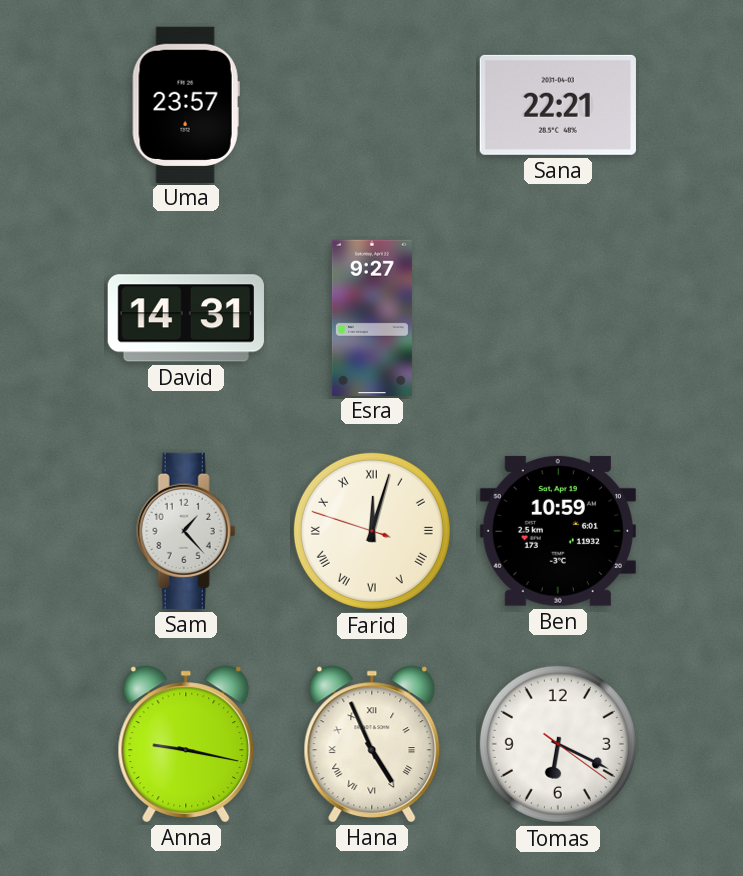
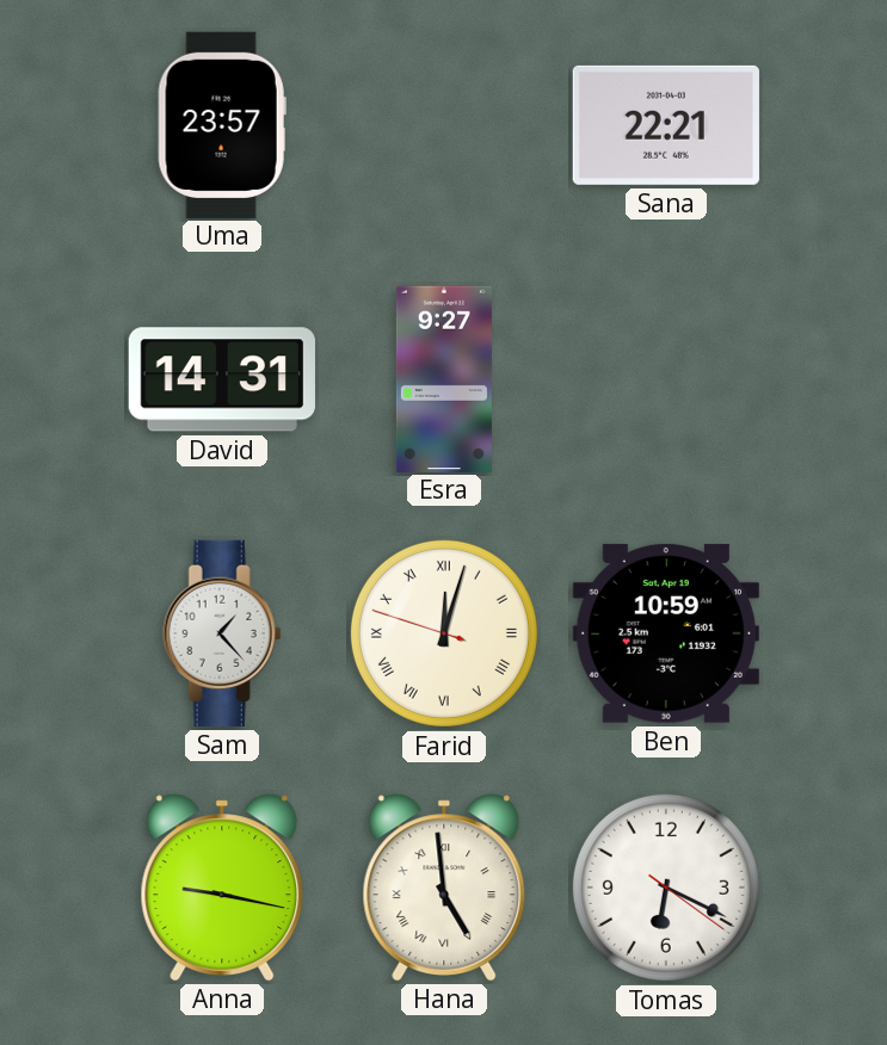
Hana: 4:56 -> 4:59 (444, 888)
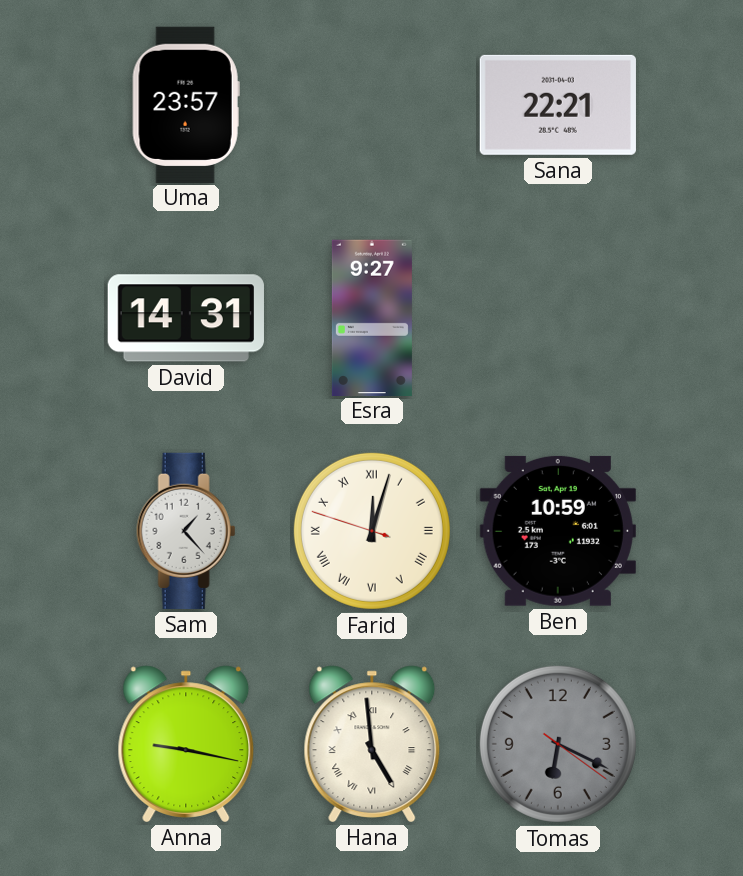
Tomas dial: white -> grey (558, 744)
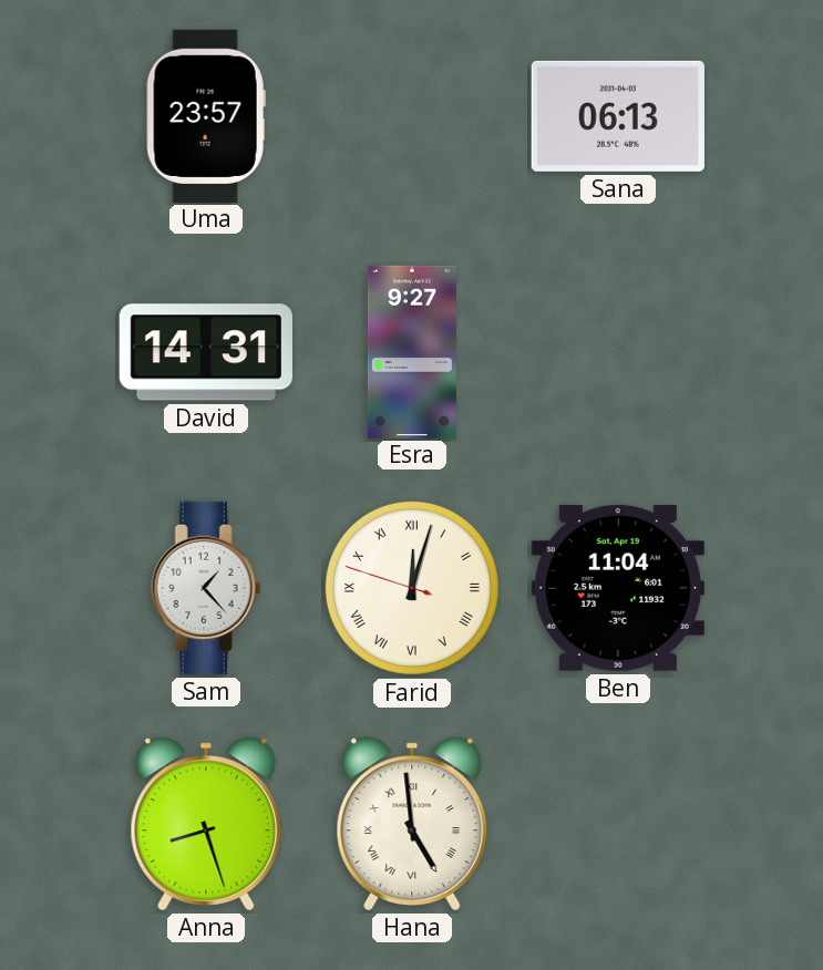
Sana: 22:21 -> 06:13 (618, 116)
Ben: 10:59 -> 11:04 (618, 588)
Anna: 9:17 -> 8:27 (206, 824)
Tomas: 6:19 -> none (558, 744)
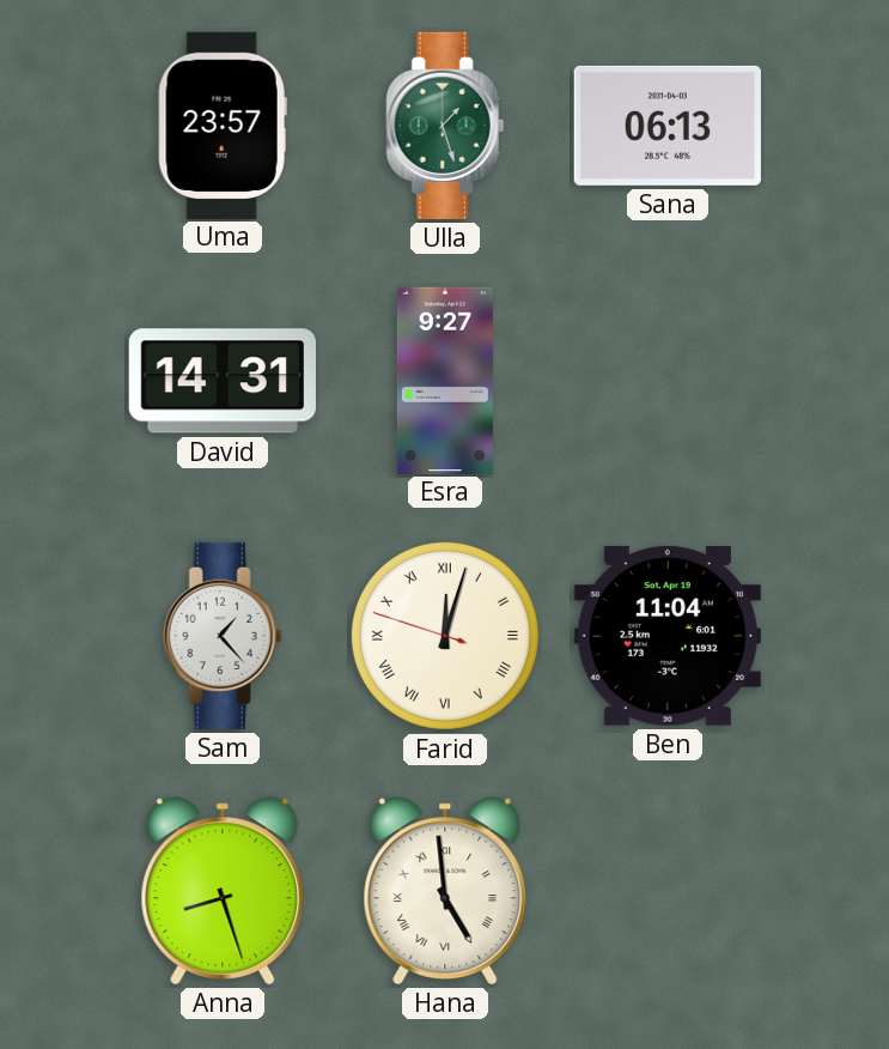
Ulla: none -> 1:27 (445, 126)
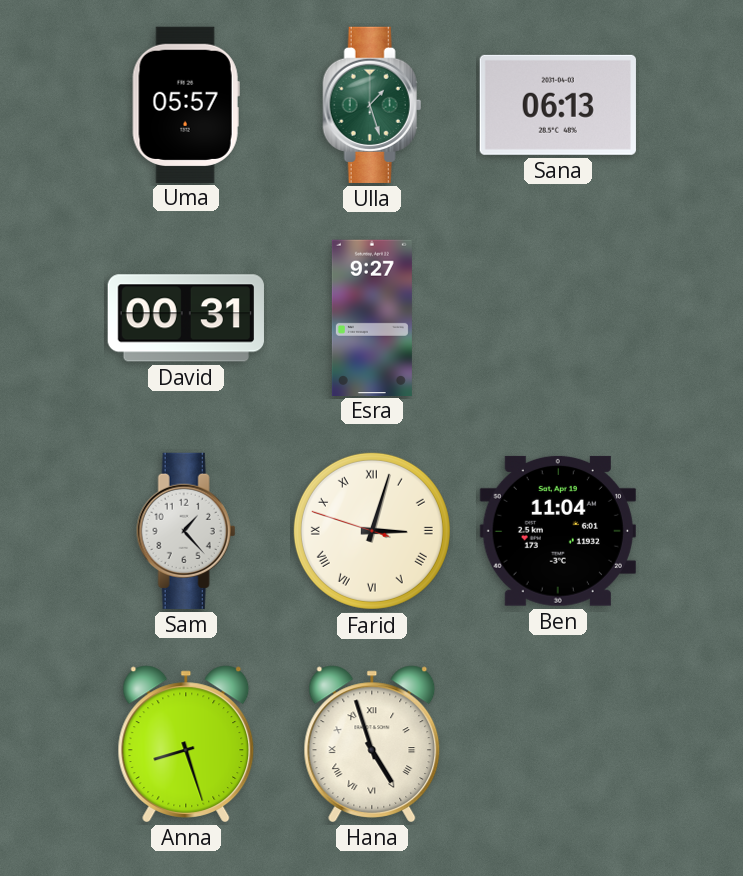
Uma: 23:57 -> 05:57 (186, 104)
David: 14:31 -> 00:31 (186, 318)
Farid: 12:02 -> 3:02 (372, 531)
Hana: 4:59 -> 4:57 (372, 744)
